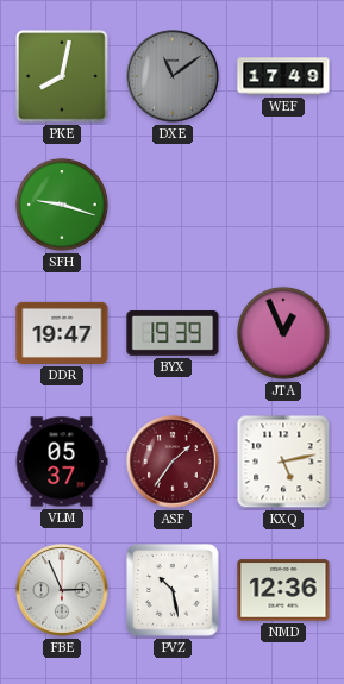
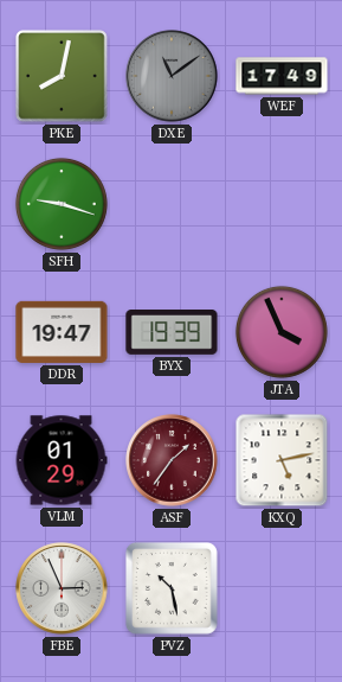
JTA: 12:56 -> 3:56 (282, 332)
VLM: 05:37 -> 01:29 (62, 460)
NMD: 12:36 -> none (283, 590)
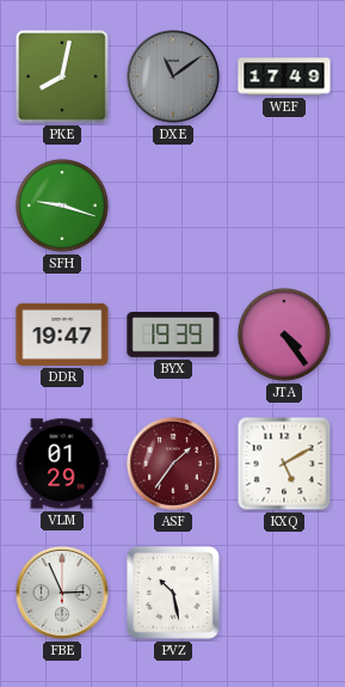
JTA: 3:56 -> 4:24 (284, 335)
KXQ: 5:13 -> 5:10 (284, 464)
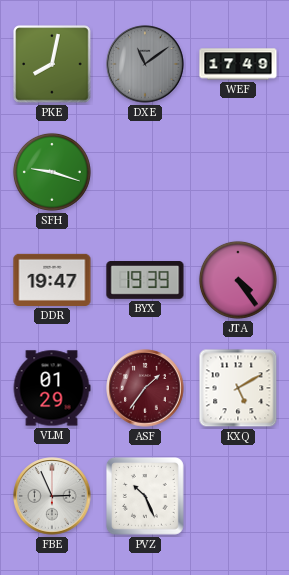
PVZ: 10:28 -> 10:26 (145, 496)
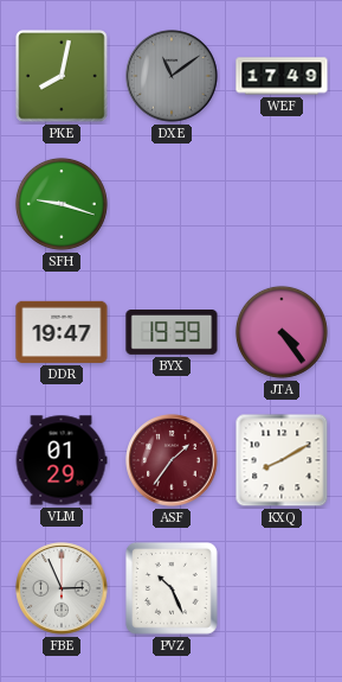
KXQ: 5:10 -> 8:10 (282, 460)
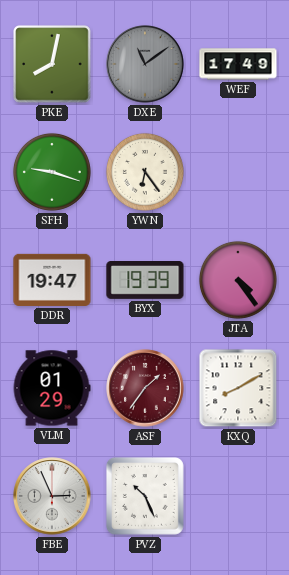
YWN: none -> 6:24 (145, 172)
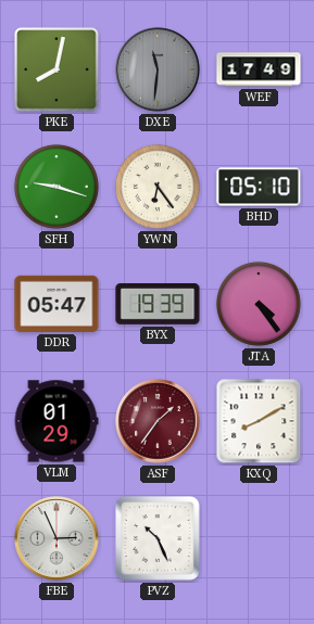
DXE: 11:09 -> 11:31 (158, 69)
BHD: none -> 05:10 (259, 187)
DDR: 19:47 -> 05:47 (56, 304)
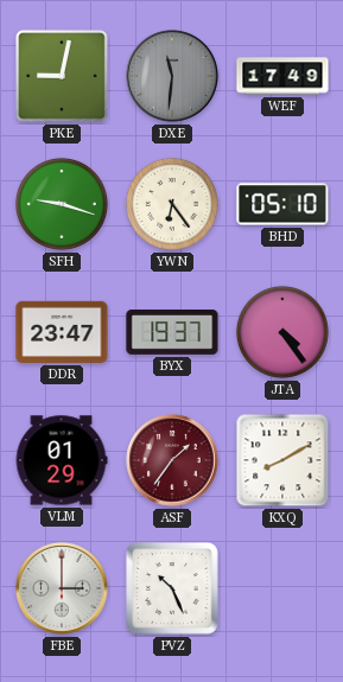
PKE: 8:02 -> 9:02 (62, 76)
DDR: 05:47 -> 23:47 (62, 332)
BYX: 19:39 -> 19:37 (172, 333)
FBE: 2:56 -> 3:00 (62, 588)
